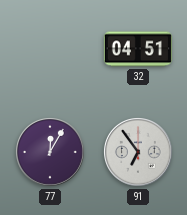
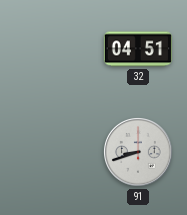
77: 12:05 -> none (51, 153)
91: 6:54 -> 8:42 (139, 153)
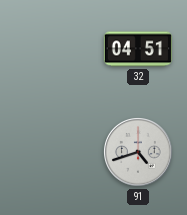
91: 8:42 -> 4:42 (139, 153)
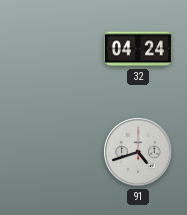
32: 04:51 -> 04:24 (138, 49)
